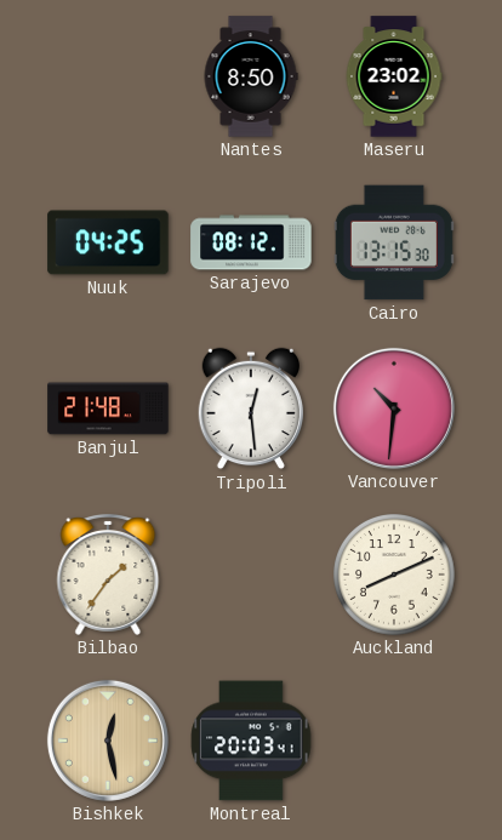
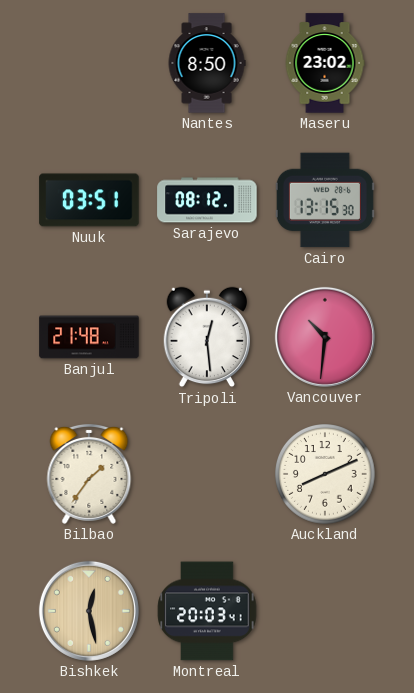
Nuuk: 04:25 -> 03:51 (89, 200)
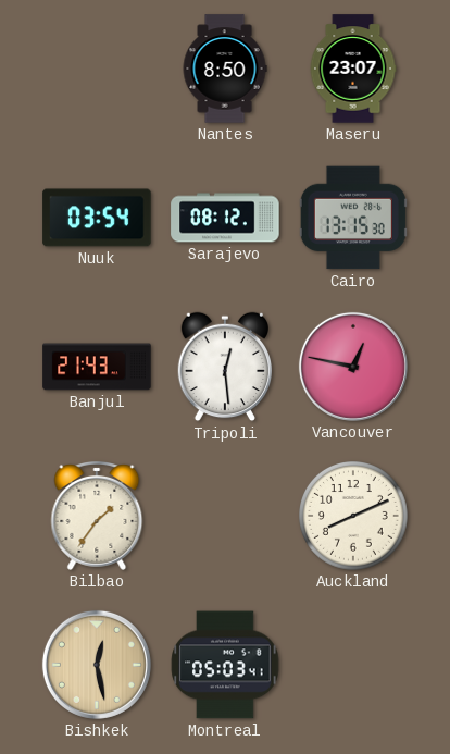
Maseru: 23:02 -> 23:07 (353, 69)
Nuuk: 03:51 -> 03:54 (97, 218)
Banjul: 21:48 -> 21:43 (97, 367)
Vancouver: 10:31 -> 12:47 (353, 367)
Montreal: 20:03 -> 05:03 (225, 665)
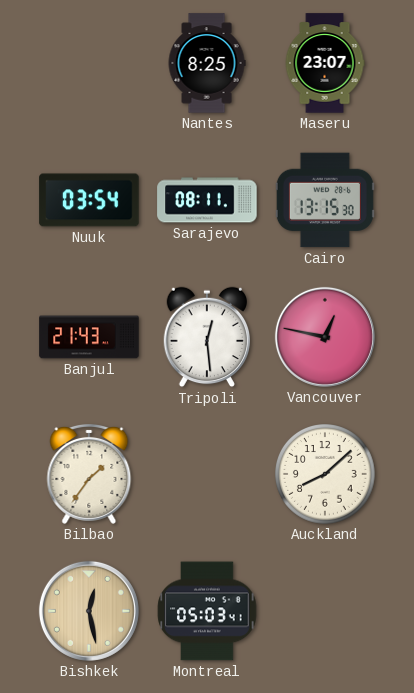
Nantes: 8:50 -> 8:25 (207, 63)
Sarajevo: 08:12 -> 08:11 (207, 200)
Auckland: 8:11 -> 8:08 (326, 475)
